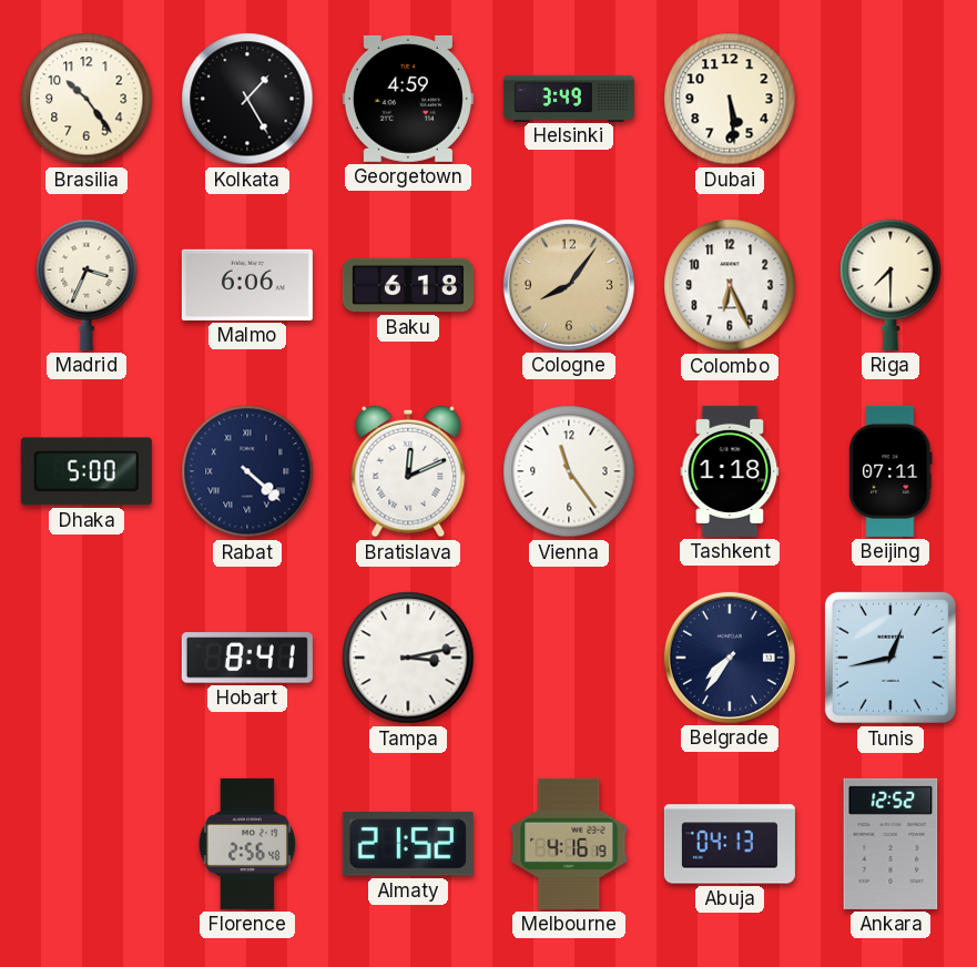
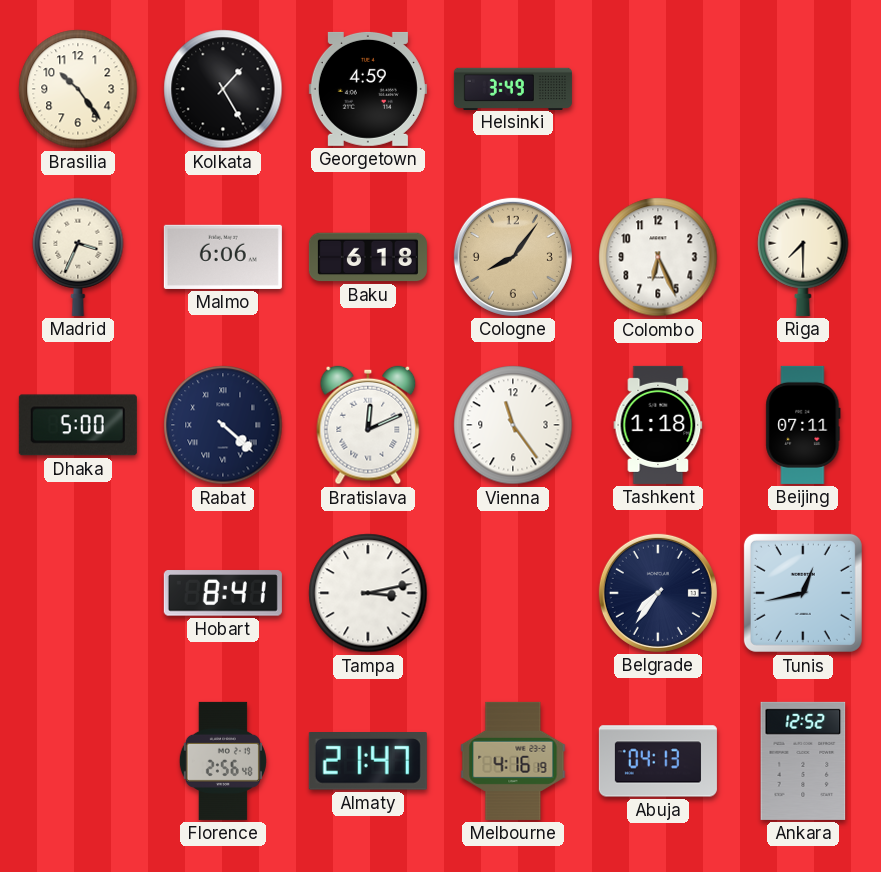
Dubai: 5:29 -> none (730, 99)
Almaty: 21:52 -> 21:47 (368, 762)
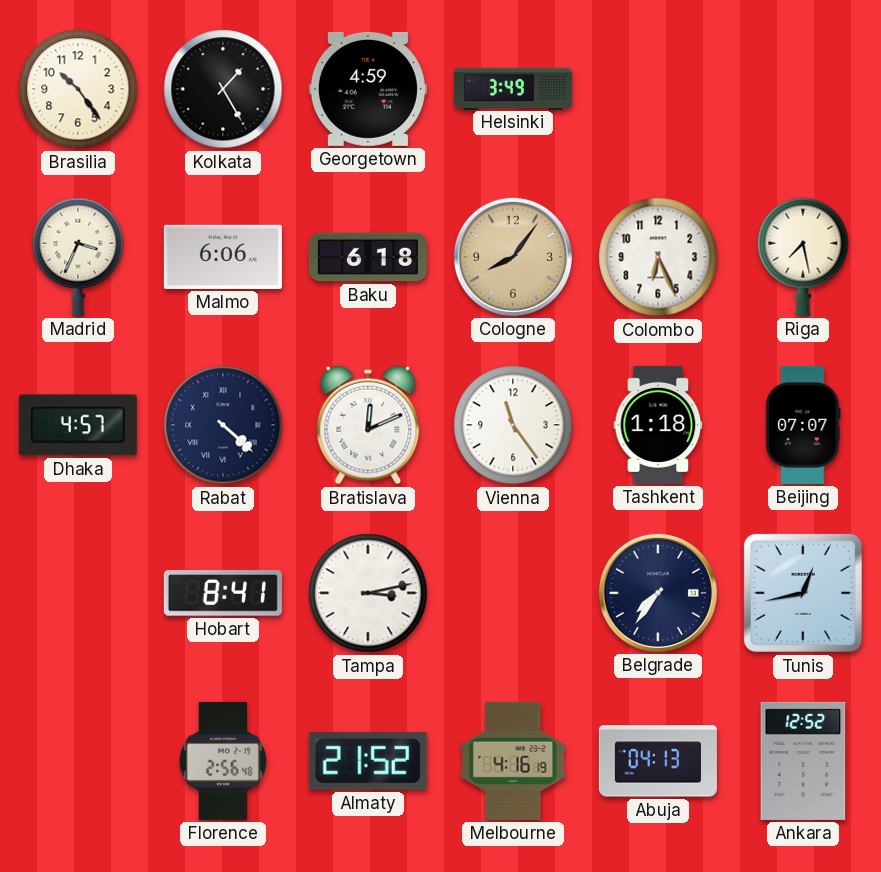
Riga: 7:30 -> 7:28 (803, 257)
Dhaka: 5:00 -> 4:57 (78, 425)
Beijing: 07:11 -> 07:07 (803, 425)
Almaty: 21:47 -> 21:52 (368, 762)
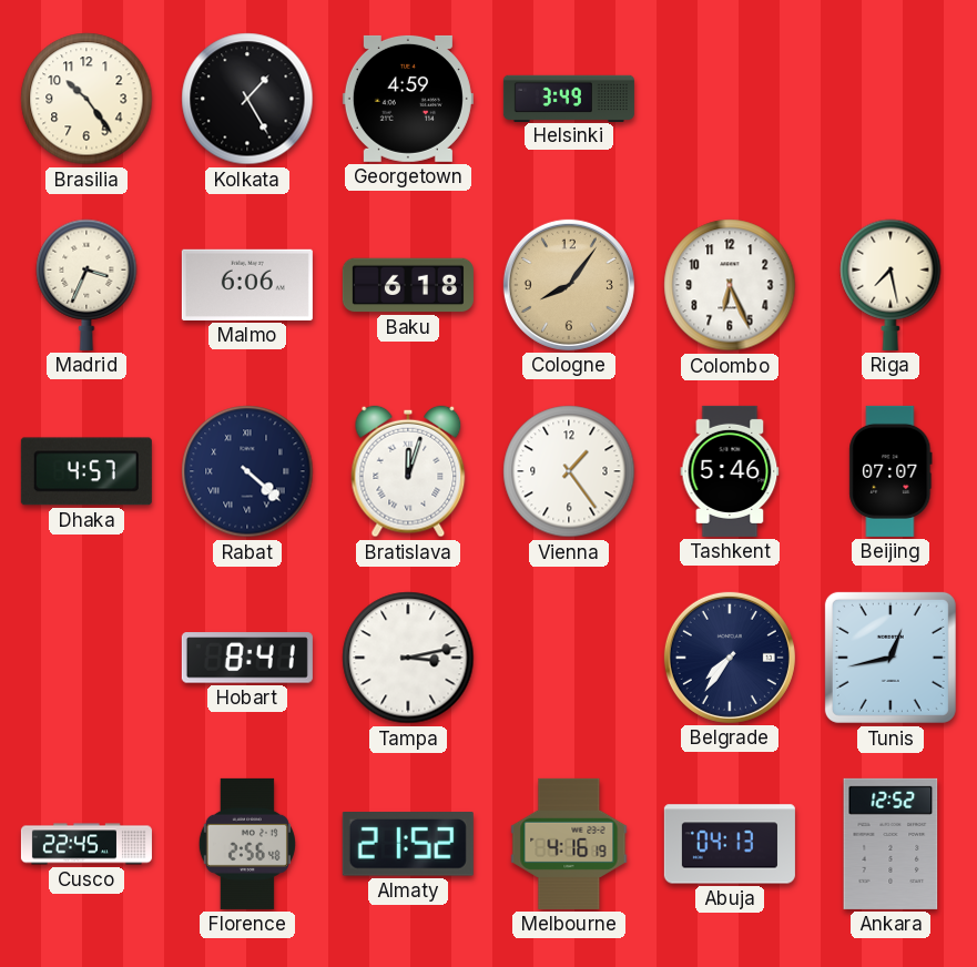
Bratislava: 12:11 -> 12:03 (408, 471)
Vienna: 11:24 -> 1:24 (569, 471)
Tashkent: 1:18 -> 5:46 (730, 471)
Cusco: none -> 22:45 (86, 844)
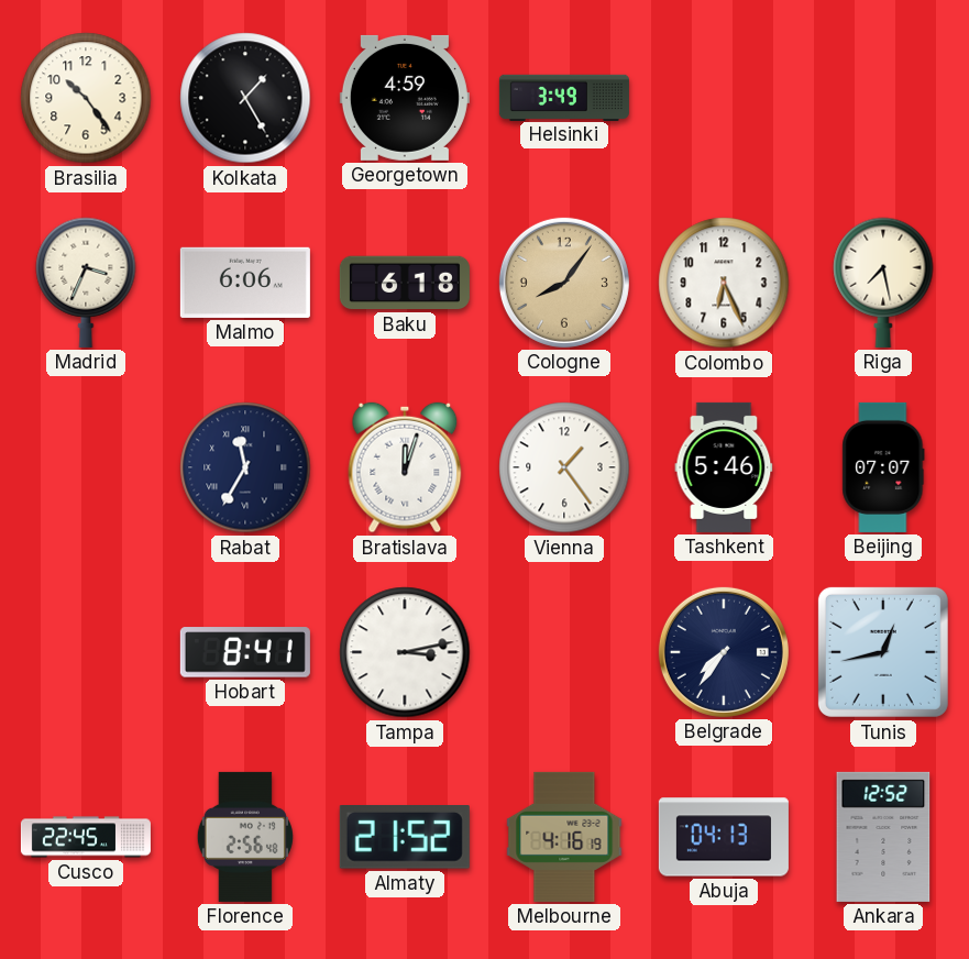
Dhaka: 4:57 -> none (86, 471)
Rabat: 4:22 -> 11:35 (245, 467)
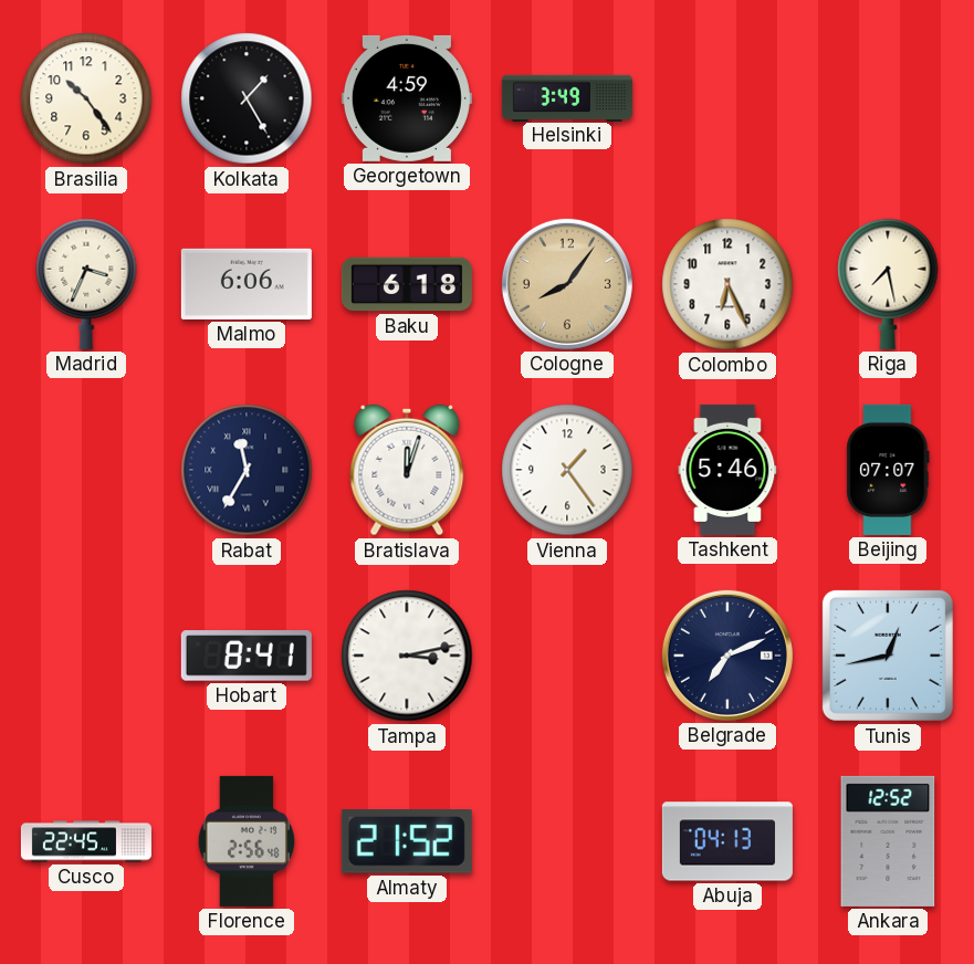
Belgrade: 7:36 -> 7:11 (727, 656)
Melbourne: 4:16 -> none (564, 837)
